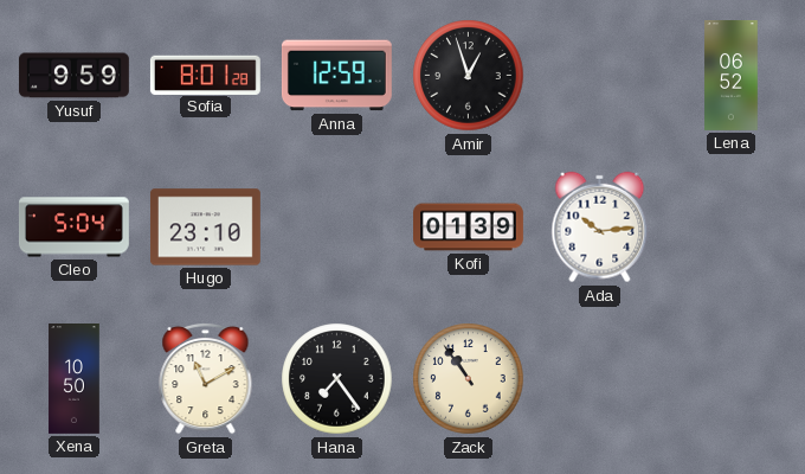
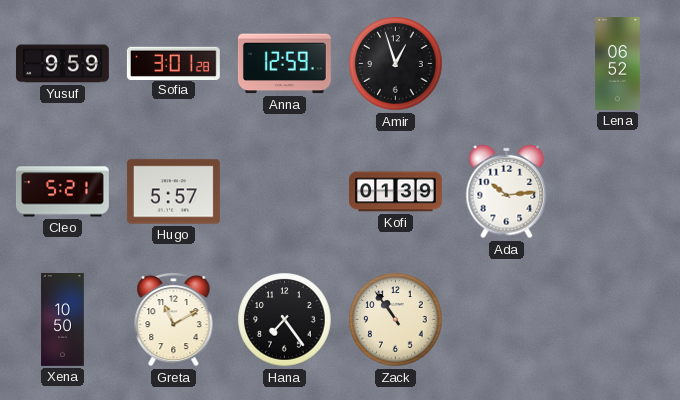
Sofia: 8:01 -> 3:01 (173, 63)
Cleo: 5:04 -> 5:21 (62, 192)
Hugo: 23:10 -> 5:57 (173, 192)
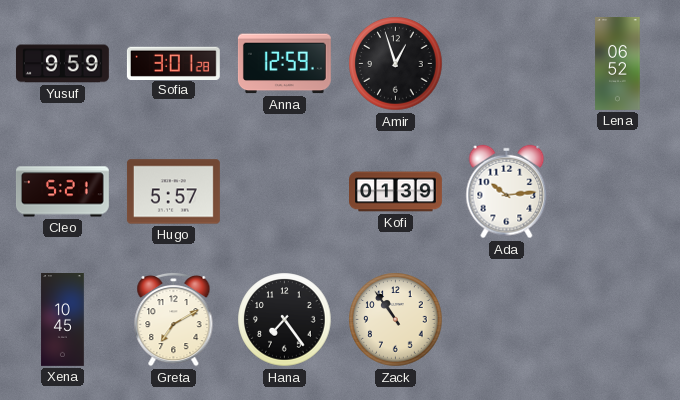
Xena: 10:50 -> 10:45 (63, 320)
Greta: 11:10 -> 7:10 (174, 319)
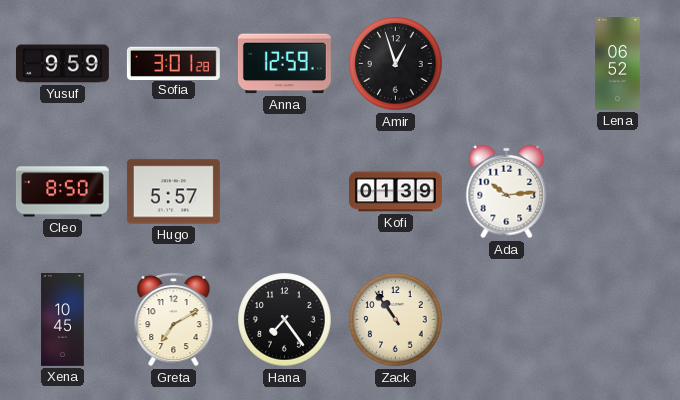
Cleo: 5:21 -> 8:50 (62, 192)
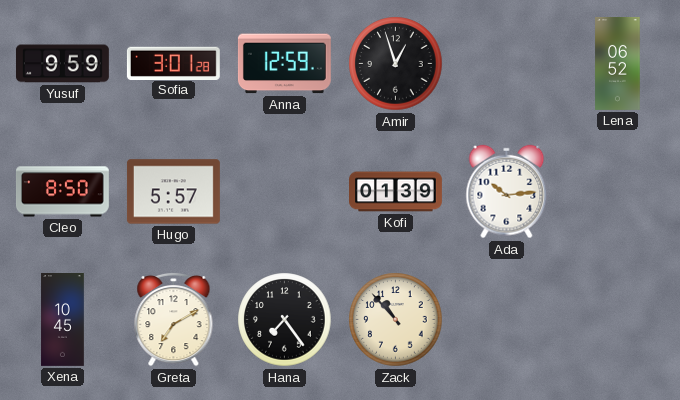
Zack: 10:54 -> 10:53 (396, 320)
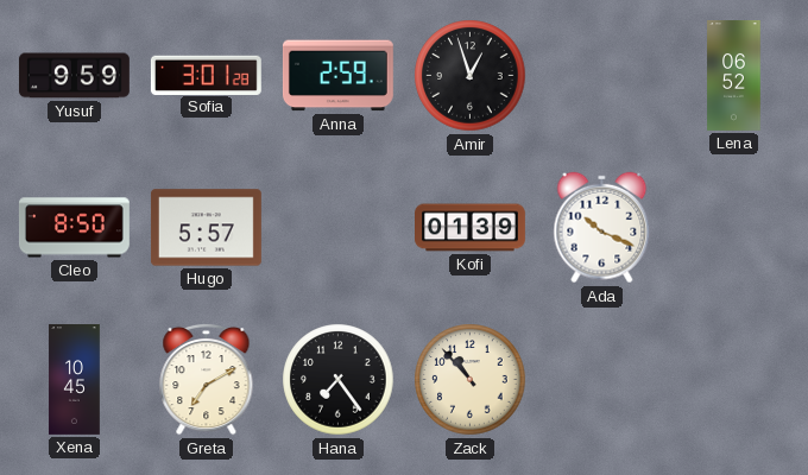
Anna: 12:59 -> 2:59 (337, 76)
Ada: 10:14 -> 10:19 (602, 228)
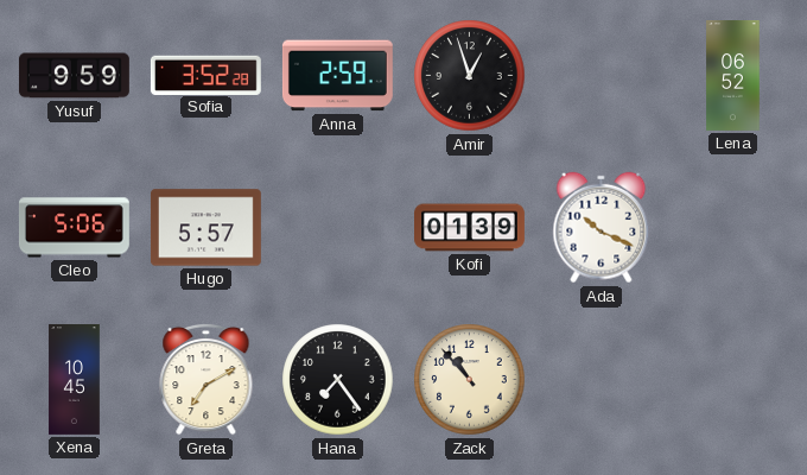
Sofia: 3:01 -> 3:52 (205, 75)
Cleo: 8:50 -> 5:06 (74, 228)
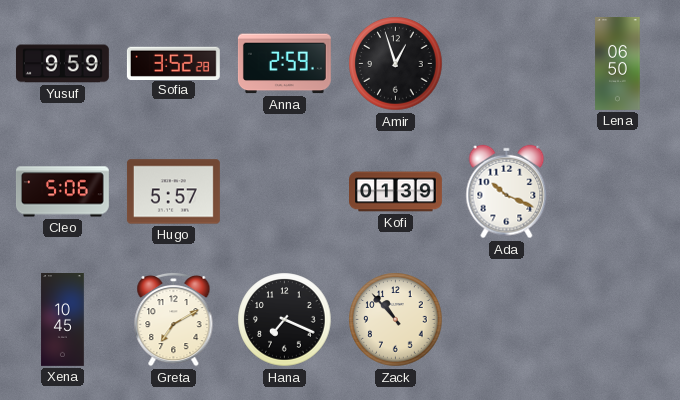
Lena: 06:52 -> 06:50 (618, 64)
Hana: 7:24 -> 7:19 (285, 320)
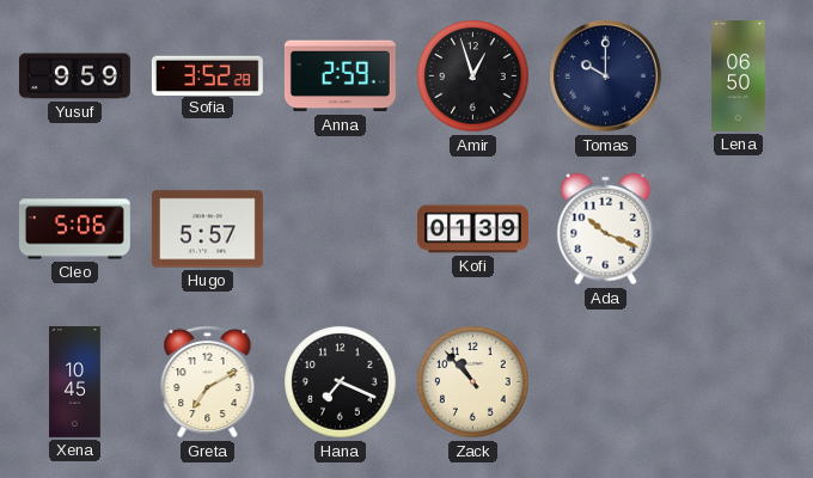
Tomas: none -> 10:00 (606, 76)
